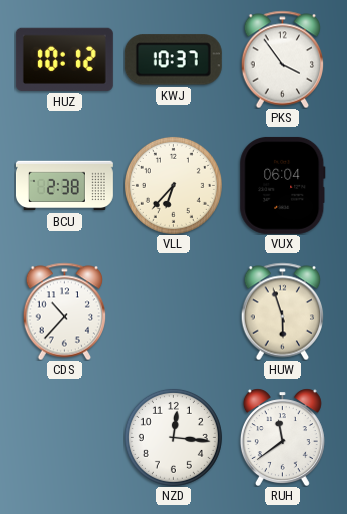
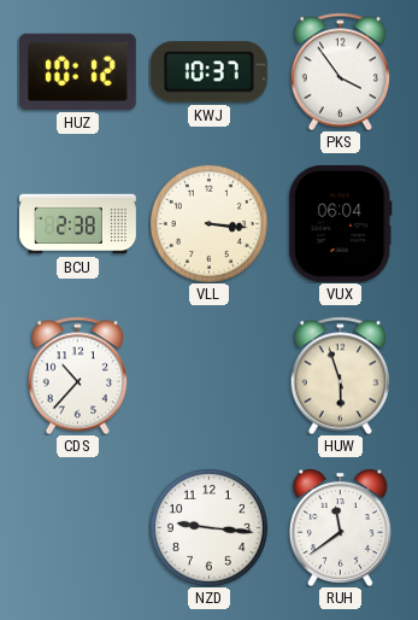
VLL: 6:37 -> 3:16 (208, 223)
NZD: 12:16 -> 9:16 (208, 527)
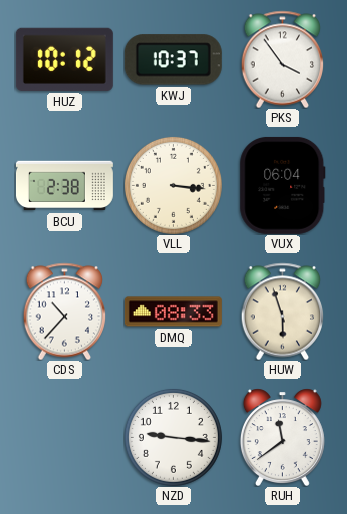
DMQ: none -> 08:33 (173, 312)
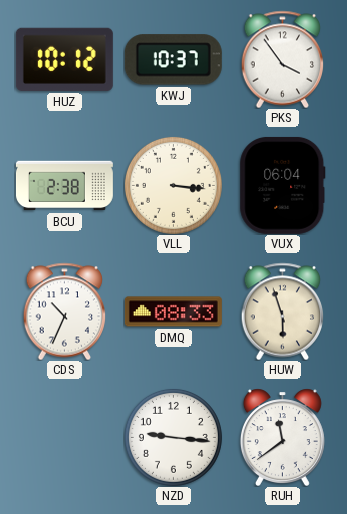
CDS: 10:37 -> 10:34 (65, 311)
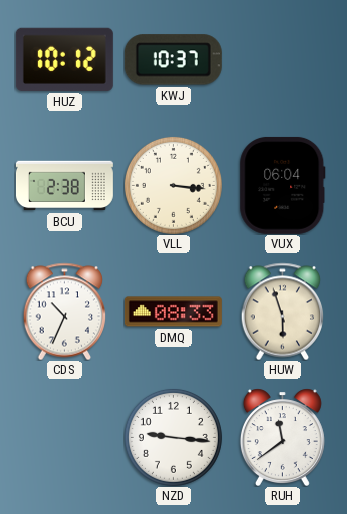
PKS: 3:54 -> none (283, 59)
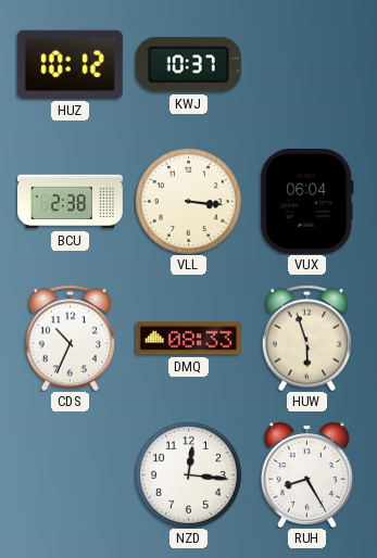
NZD: 9:16 -> 12:16 (188, 474)
RUH: 11:39 -> 8:25 (306, 474)
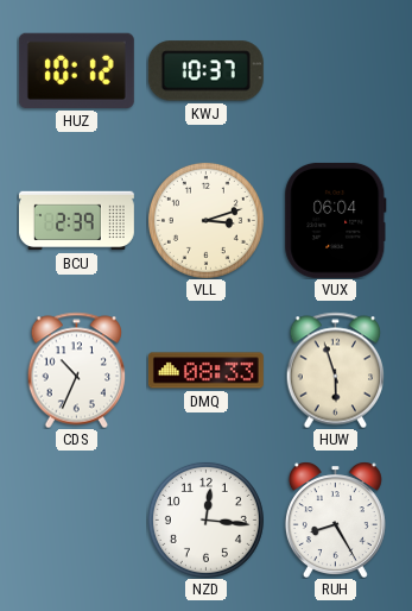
BCU: 2:38 -> 2:39 (76, 221)
VLL: 3:16 -> 3:12 (205, 220)
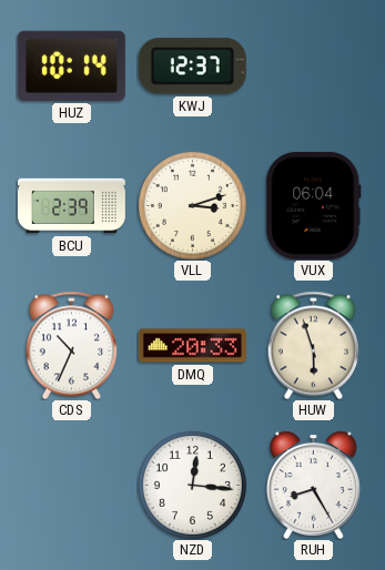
HUZ: 10:12 -> 10:14 (71, 65)
KWJ: 10:37 -> 12:37 (192, 67)
DMQ: 08:33 -> 20:33 (192, 346)
